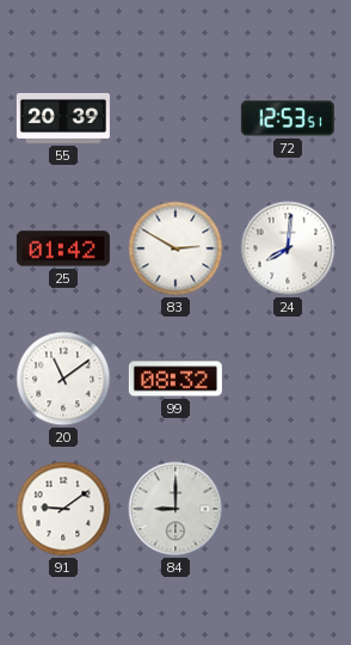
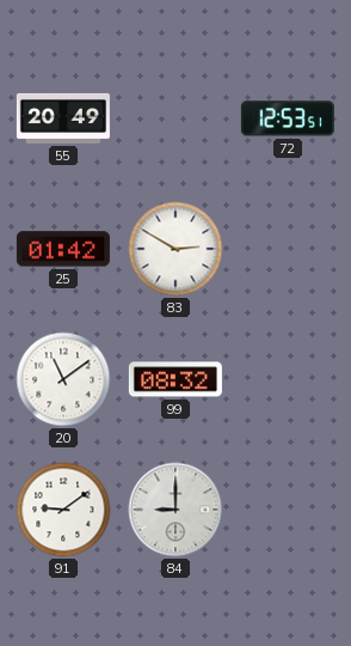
55: 20:39 -> 20:49 (63, 118)
24: 8:01 -> none (288, 248)
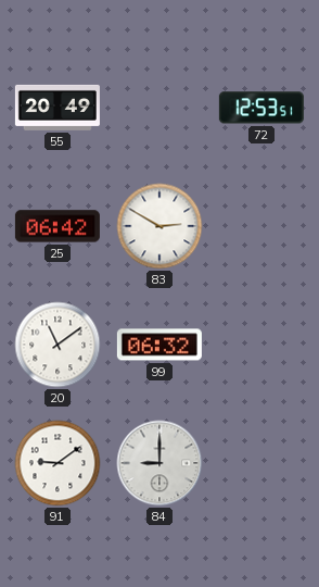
25: 01:42 -> 06:42 (58, 226)
99: 08:32 -> 06:32 (159, 345)
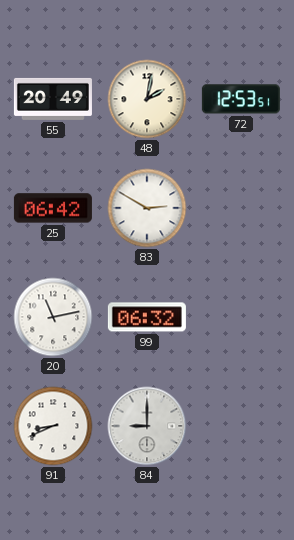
48: none -> 2:02 (147, 99)
20: 11:09 -> 11:13 (53, 317)
91: 9:09 -> 8:41 (53, 426)
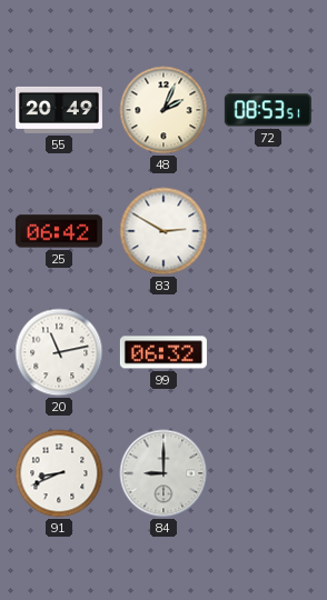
48: 2:02 -> 2:04 (163, 110)
72: 12:53 -> 08:53 (268, 110)
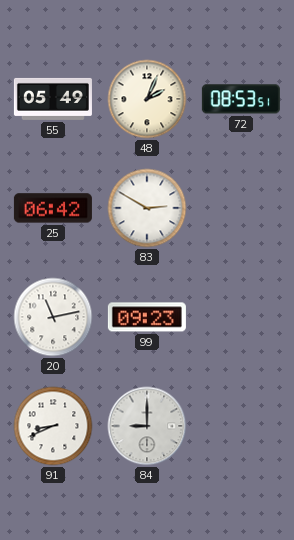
55: 20:49 -> 05:49 (53, 99)
99: 06:32 -> 09:23 (147, 317)
